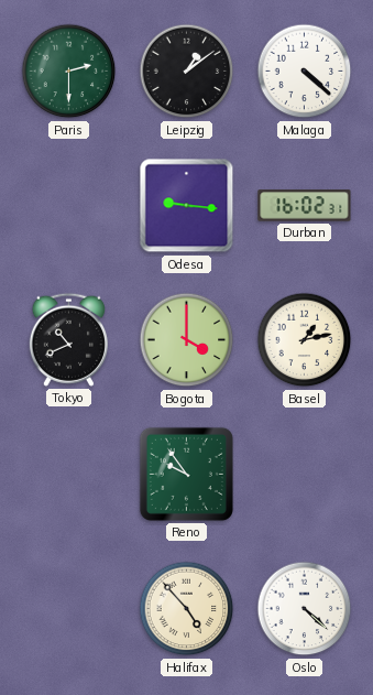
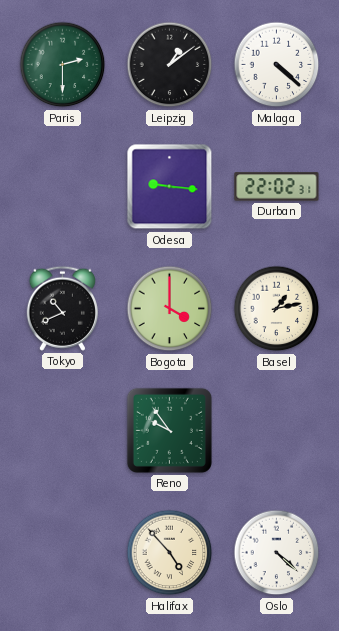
Durban: 16:02 -> 22:02 (277, 187)
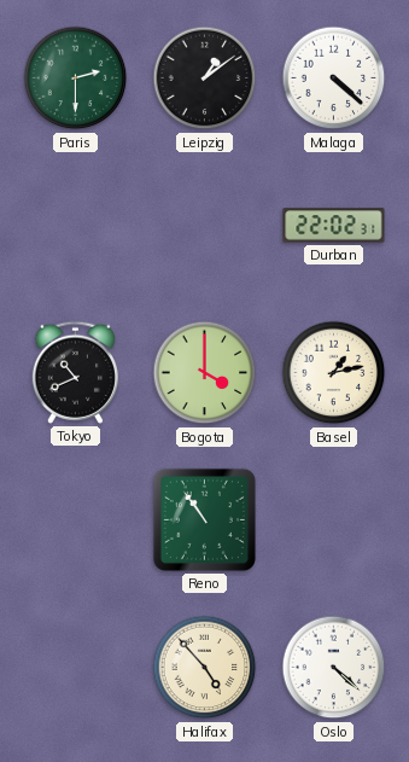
Odesa: 9:16 -> none (170, 187)
Reno: 9:54 -> 10:54 (204, 519)
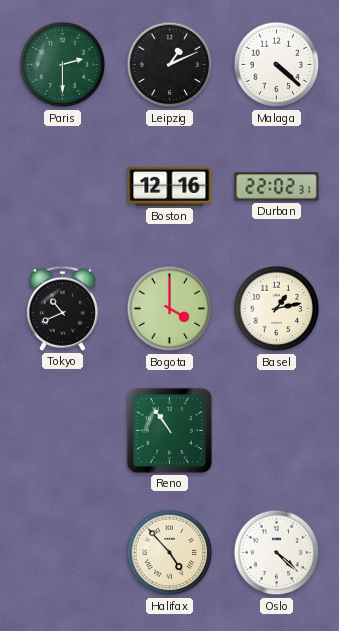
Leipzig: 1:09 -> 1:11 (170, 65)
Boston: none -> 12:16 (170, 186)
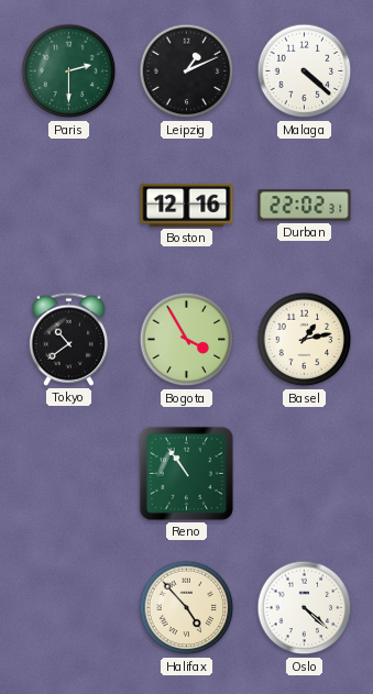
Tokyo: 10:41 -> 10:39 (68, 339)
Bogota: 4:00 -> 3:55 (187, 340)
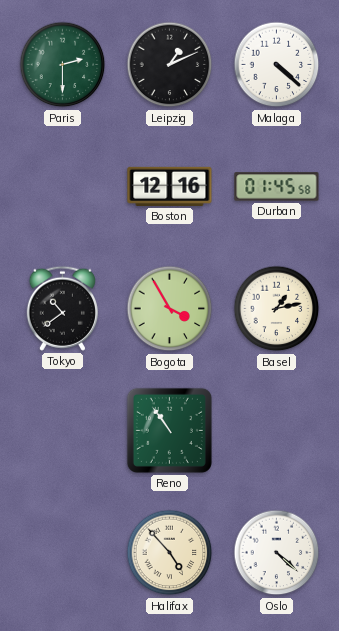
Durban: 22:02 -> 01:45 (277, 187)
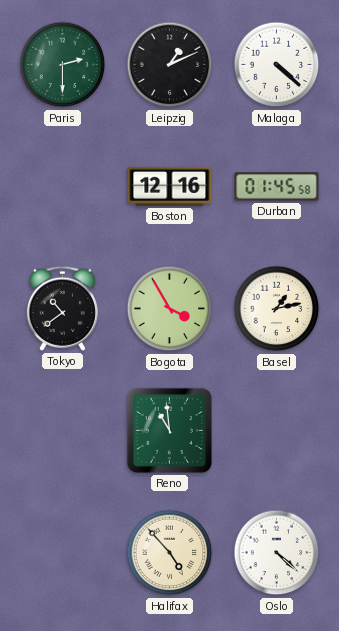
Reno: 10:54 -> 10:59 (169, 430)
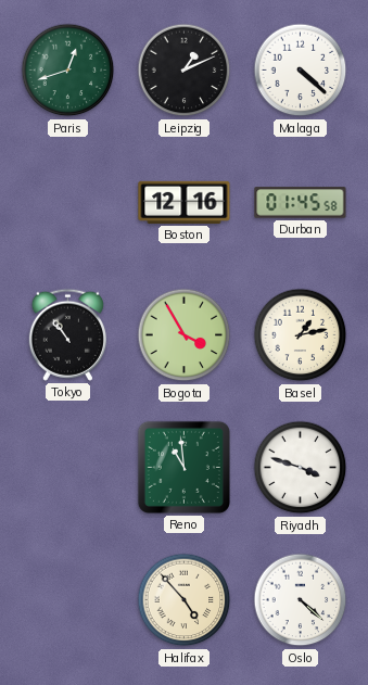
Paris: 2:30 -> 12:42 (68, 71)
Tokyo: 10:39 -> 10:54 (67, 334)
Riyadh: none -> 3:48 (301, 468)
